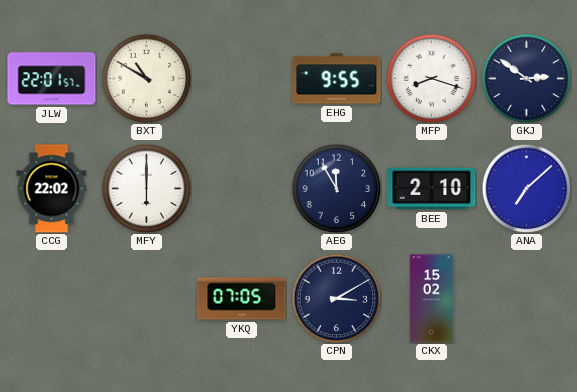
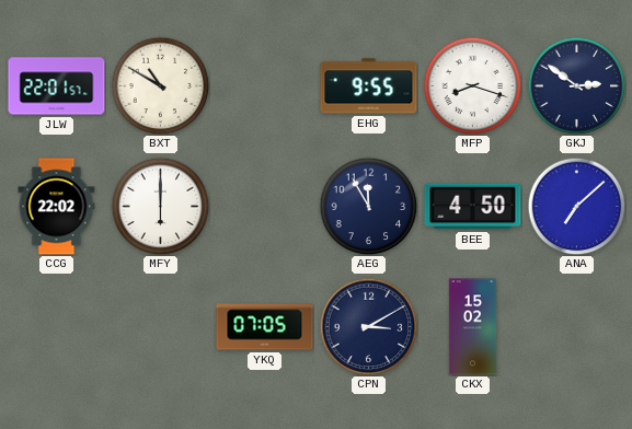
BEE: 2:10 -> 4:50 (473, 207)
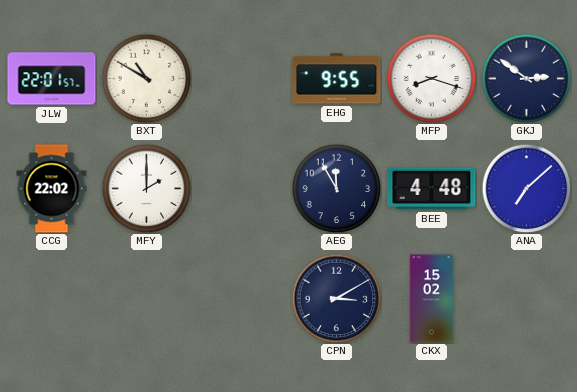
MFY: 6:00 -> 2:00 (146, 188)
BEE: 4:50 -> 4:48 (432, 189)
YKQ: 07:05 -> none (265, 327)
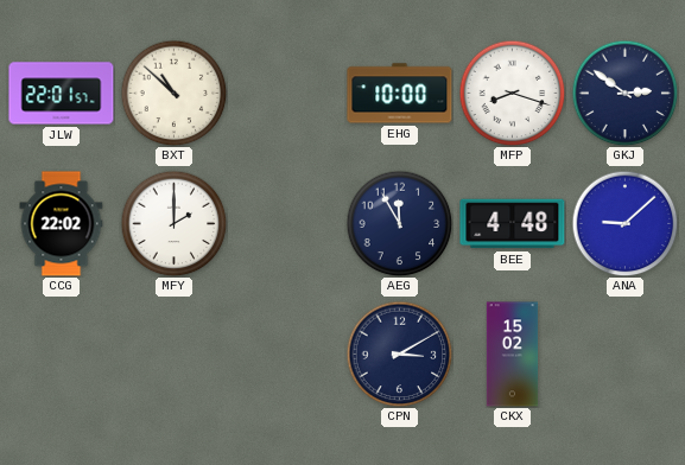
BXT: 10:50 -> 10:52 (173, 93)
EHG: 9:55 -> 10:00 (400, 94)
ANA: 7:08 -> 9:08 (624, 223)
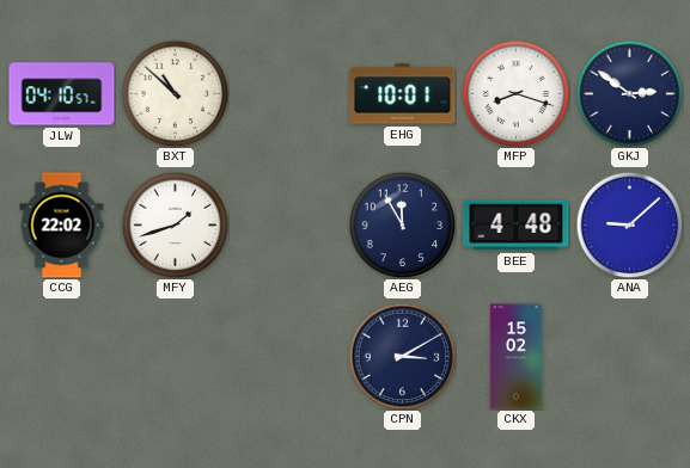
JLW: 22:01 -> 04:10 (62, 94)
EHG: 10:00 -> 10:01 (403, 94)
MFY: 2:00 -> 1:42 (175, 224)
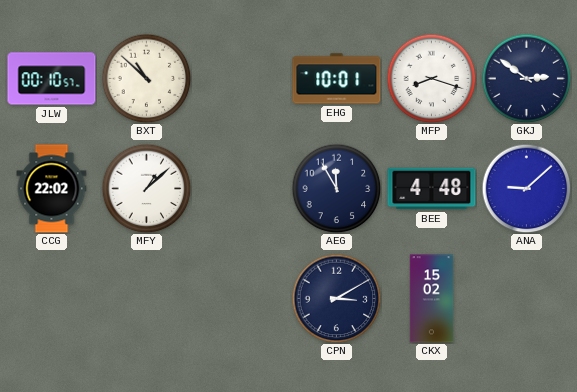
JLW: 04:10 -> 00:10 (52, 79)
MFY: 1:42 -> 1:08 (146, 188)
